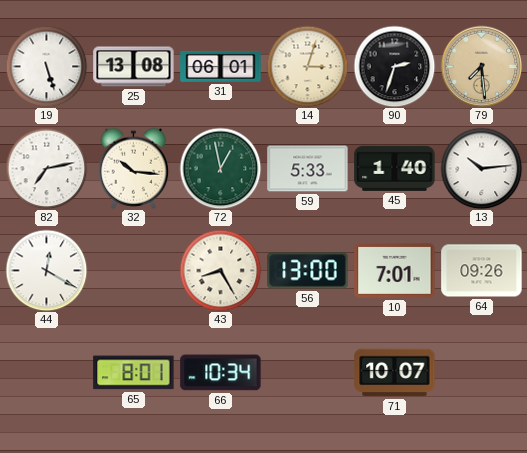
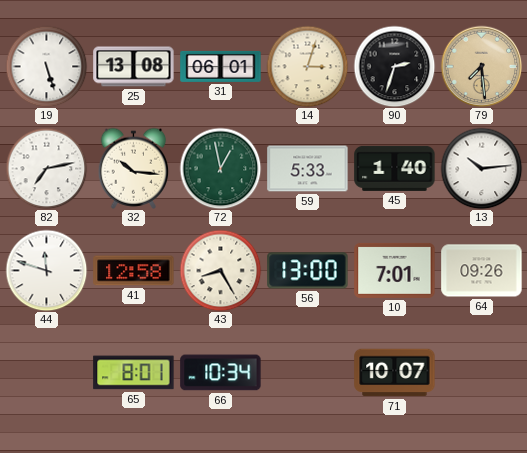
44: 12:20 -> 11:48 (46, 270)
41: none -> 12:58 (134, 271)
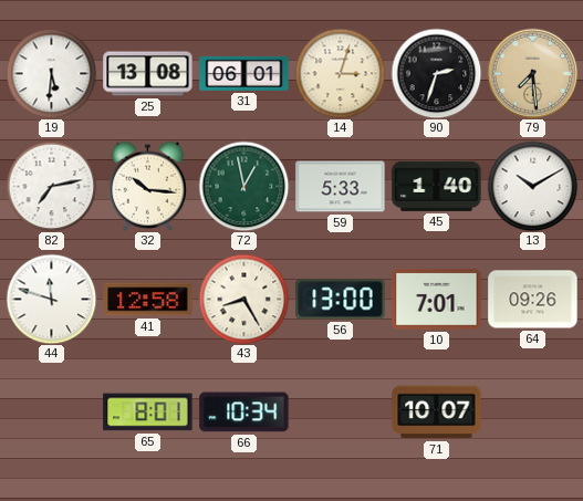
19: 5:27 -> 5:31 (51, 73)
13: 10:14 -> 10:10 (532, 186)
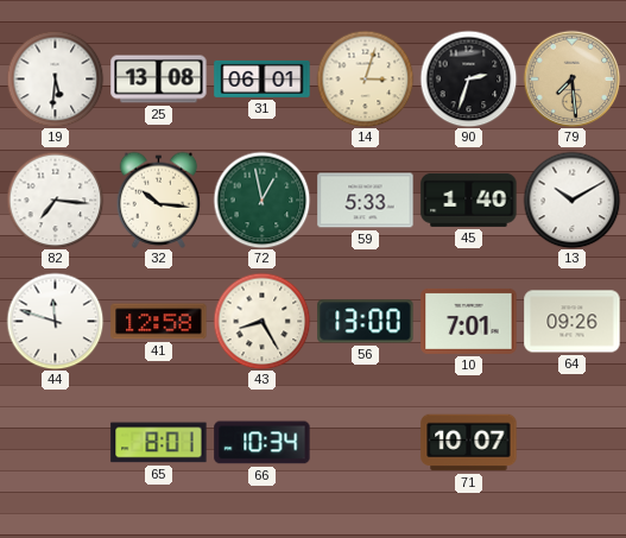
82: 7:13 -> 7:16 (55, 200)
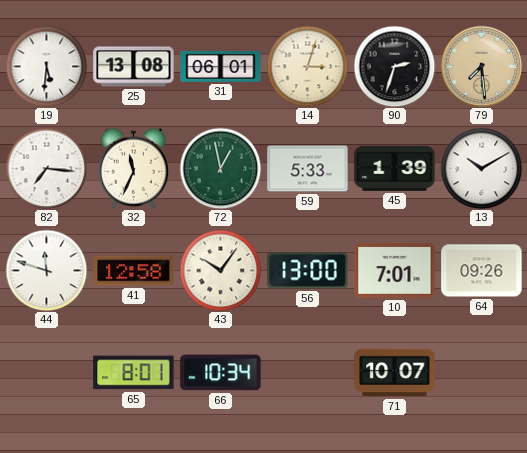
32: 10:16 -> 11:34 (134, 168)
45: 1:40 -> 1:39 (395, 168)
43: 8:25 -> 10:06 (220, 270)
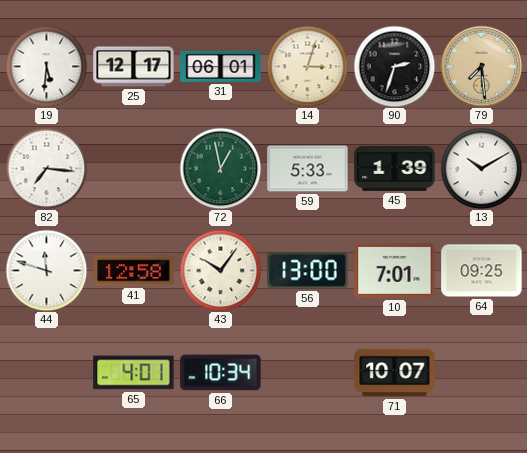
25: 13:08 -> 12:17 (134, 67)
32: 11:34 -> none (134, 168)
64: 09:26 -> 09:25 (482, 271)
65: 8:01 -> 4:01 (134, 373)
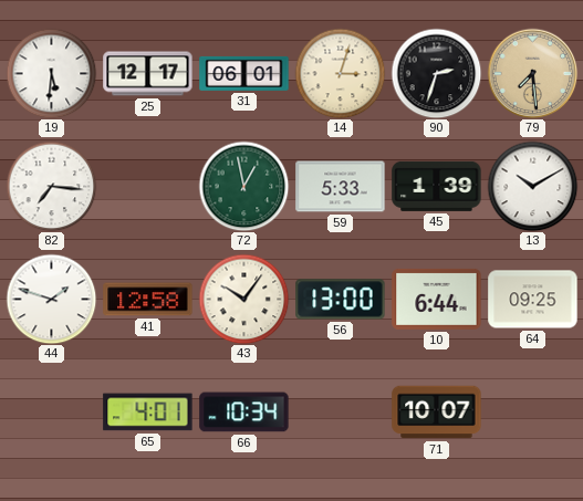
44: 11:48 -> 1:48 (51, 299)
10: 7:01 -> 6:44 (437, 299)
